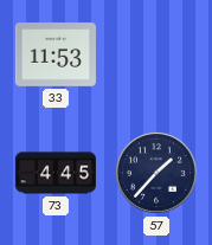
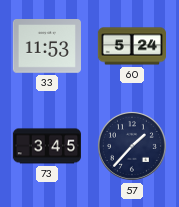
60: none -> 5:24 (131, 46)
73: 4:45 -> 3:45 (46, 146)
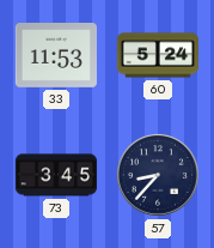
57: 1:37 -> 8:37 (158, 175)
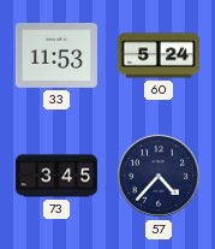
57: 8:37 -> 4:37 (159, 176)
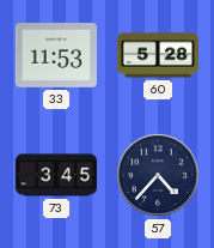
60: 5:24 -> 5:28 (157, 55)
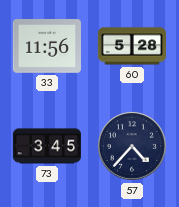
33: 11:53 -> 11:56 (47, 46)
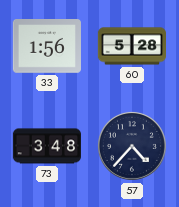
33: 11:56 -> 1:56 (47, 46)
73: 3:45 -> 3:48 (46, 146)
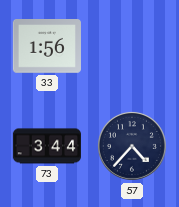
60: 5:28 -> none (131, 46)
73: 3:48 -> 3:44 (46, 146)
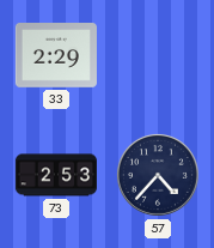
33: 1:56 -> 2:29 (56, 55)
73: 3:44 -> 2:53 (55, 175)
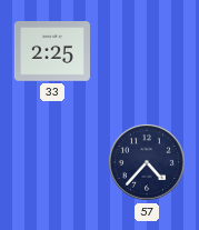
33: 2:29 -> 2:25 (52, 51)
73: 2:53 -> none (55, 175)
